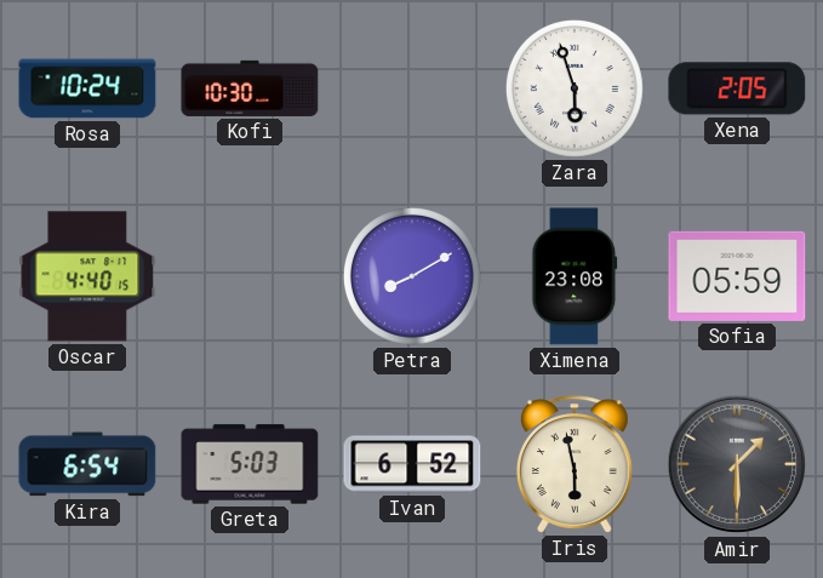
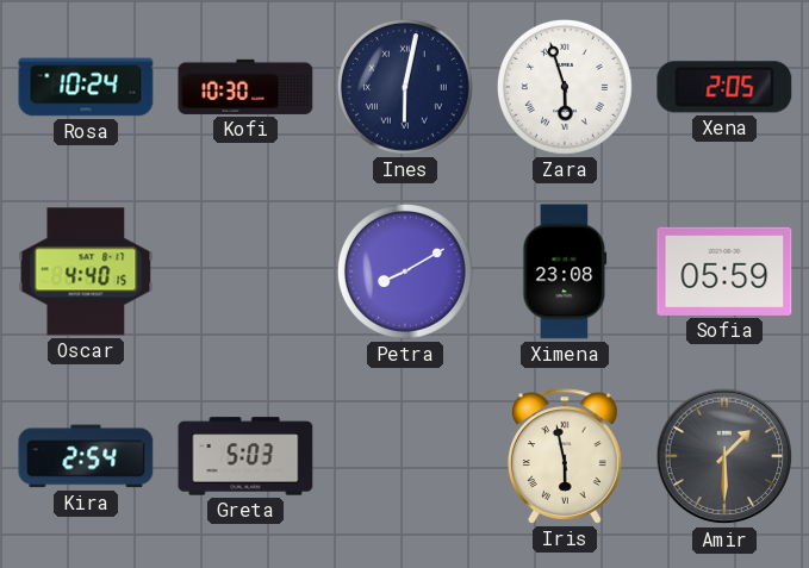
Ines: none -> 6:02 (405, 87)
Kira: 6:54 -> 2:54 (86, 456)
Ivan: 6:52 -> none (412, 464)
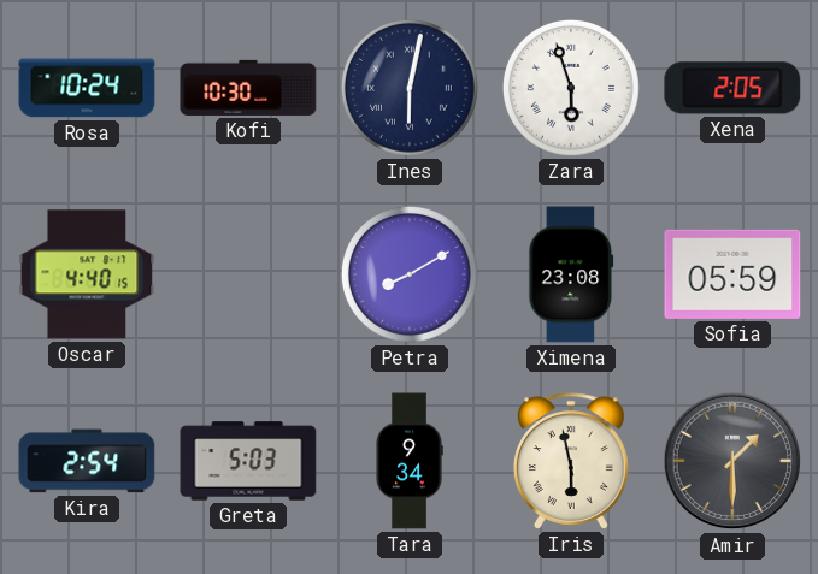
Tara: none -> 9:34 (410, 461)
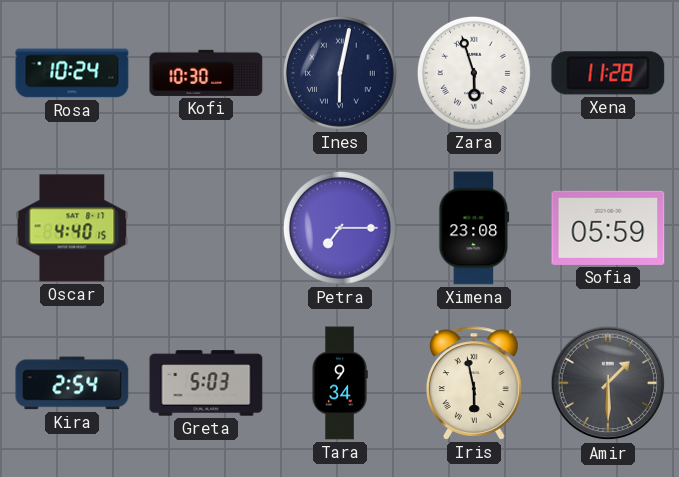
Xena: 2:05 -> 11:28 (608, 73)
Petra: 8:10 -> 7:15 (340, 228)
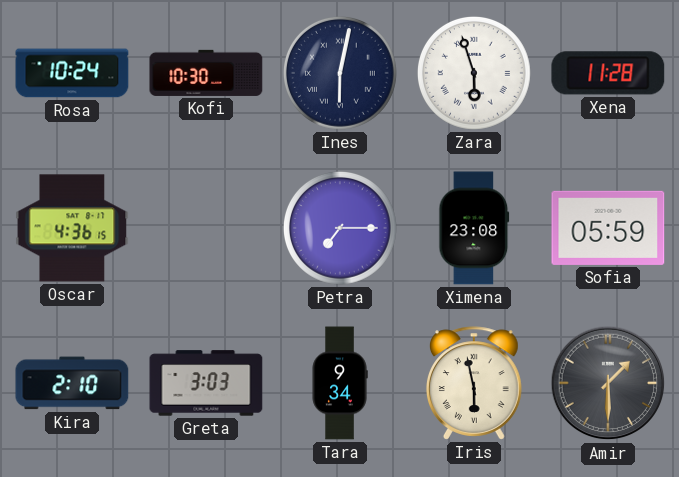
Oscar: 4:40 -> 4:36 (72, 228)
Kira: 2:54 -> 2:10 (72, 383)
Greta: 5:03 -> 3:03 (206, 383)
